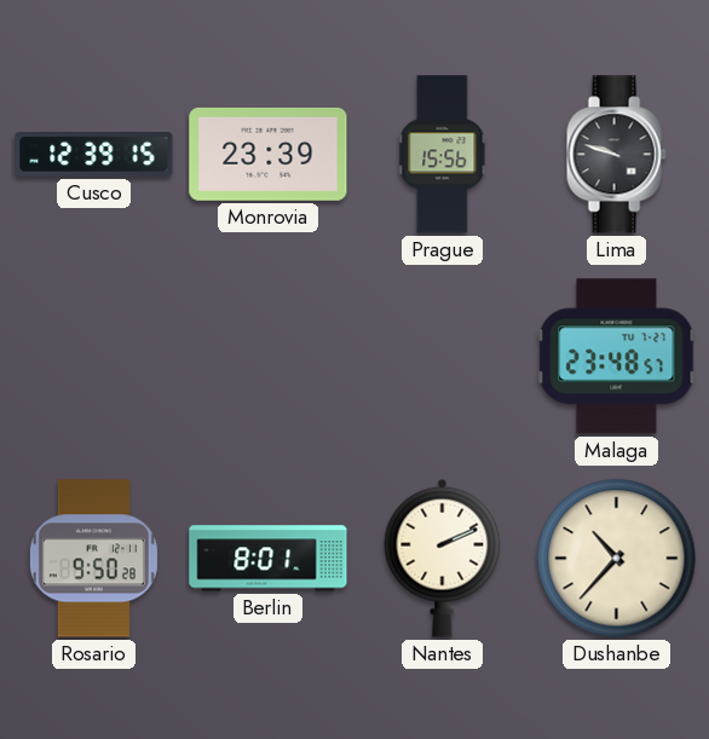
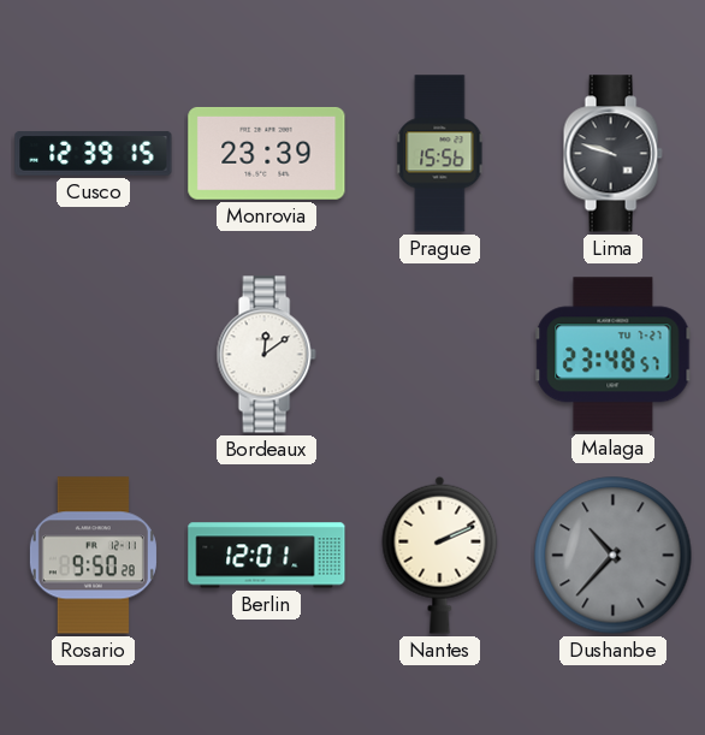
Bordeaux: none -> 12:09 (266, 355)
Berlin: 8:01 -> 12:01 (267, 556)
Dushanbe dial: cream -> grey (614, 556)
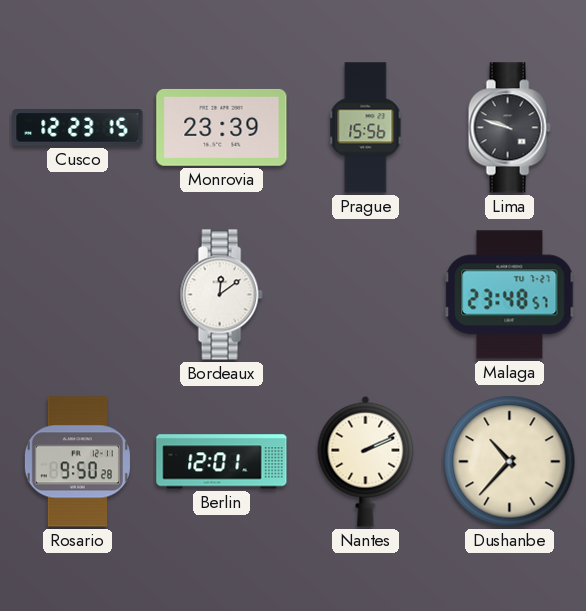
Cusco: 12:39 -> 12:23 (78, 128)
Dushanbe dial: grey -> cream (510, 462)
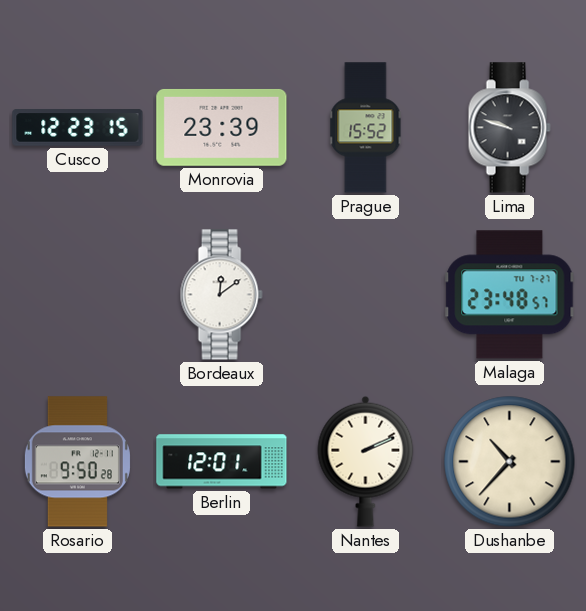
Prague: 15:56 -> 15:52 (366, 128)
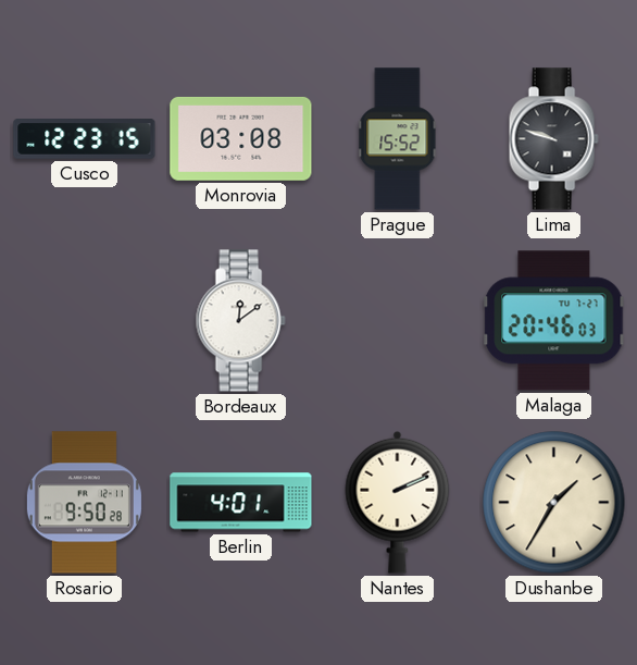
Monrovia: 23:39 -> 03:08 (241, 138)
Malaga: 23:48 -> 20:46 (554, 321)
Berlin: 12:01 -> 4:01 (241, 503)
Dushanbe: 10:37 -> 1:35 (554, 503)
